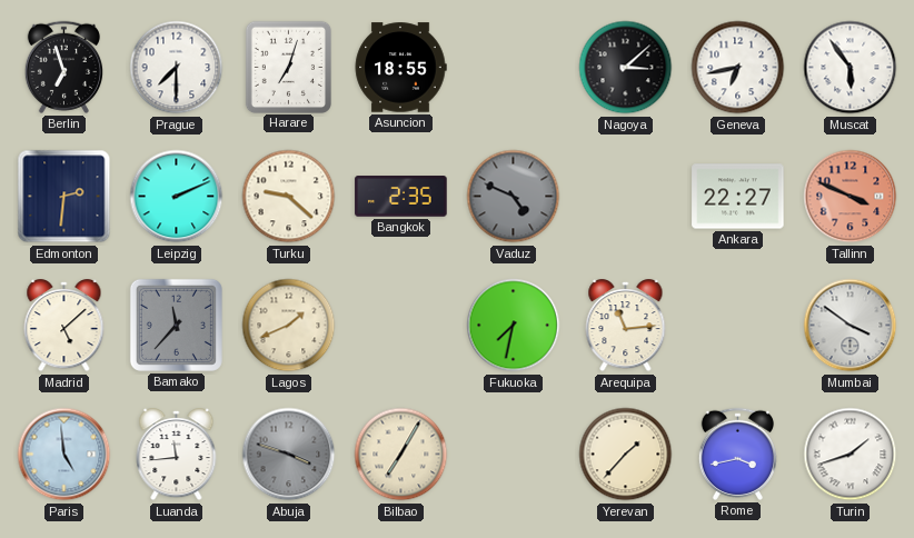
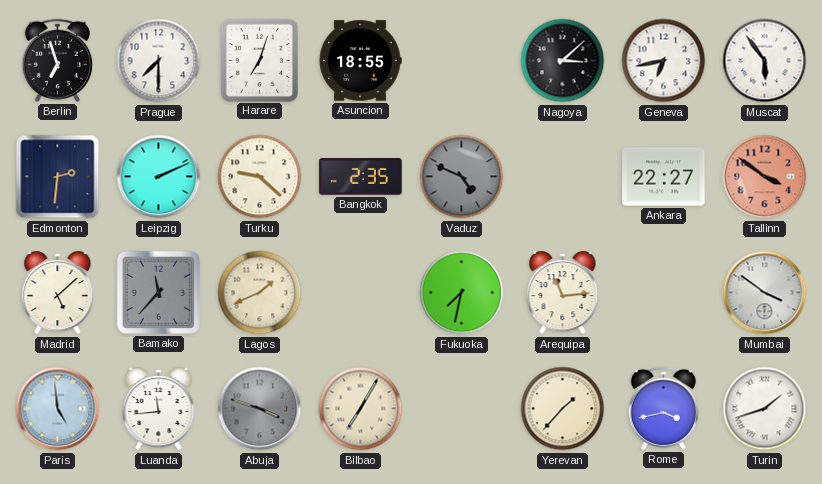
Tallinn: 3:49 -> 3:51 (765, 177)
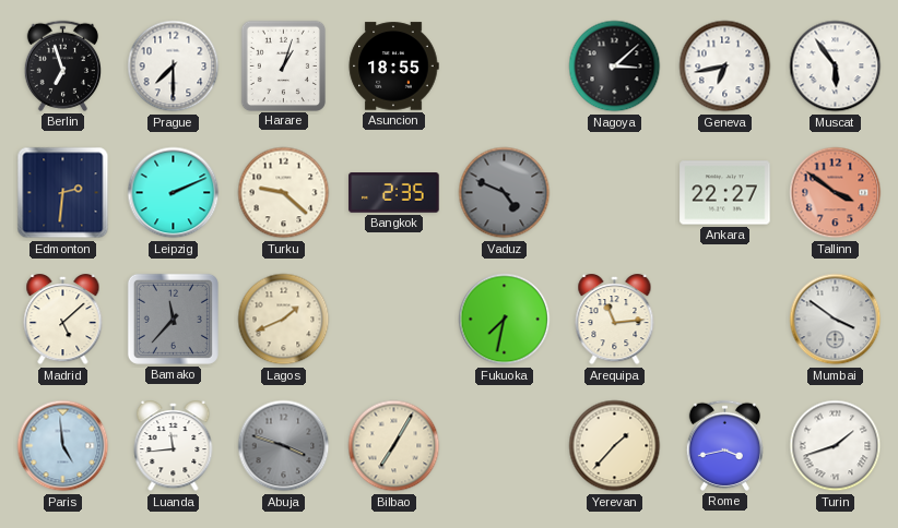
Harare: 7:03 -> 1:03 (283, 65)
